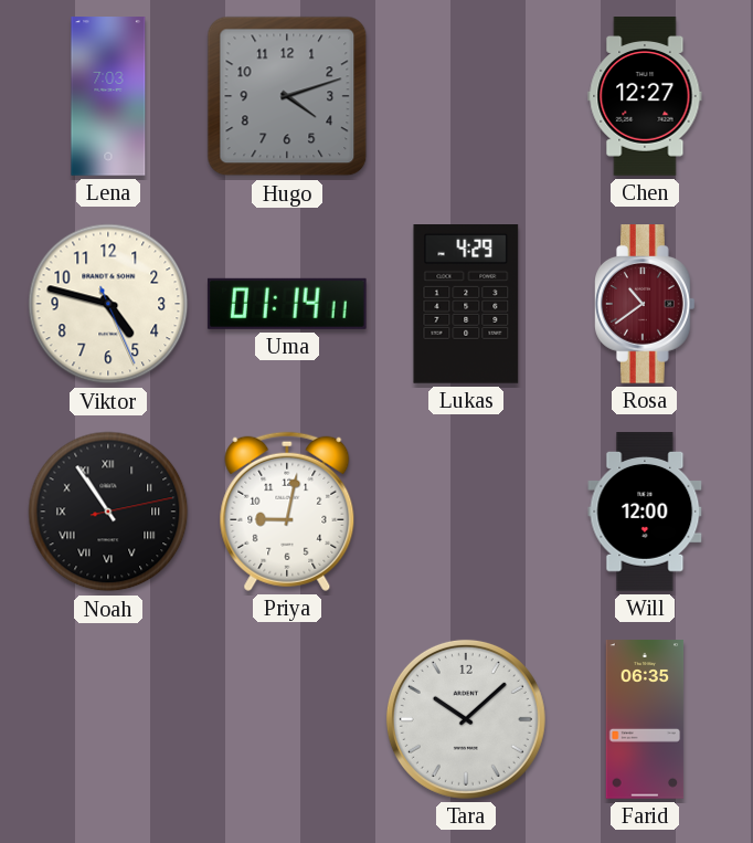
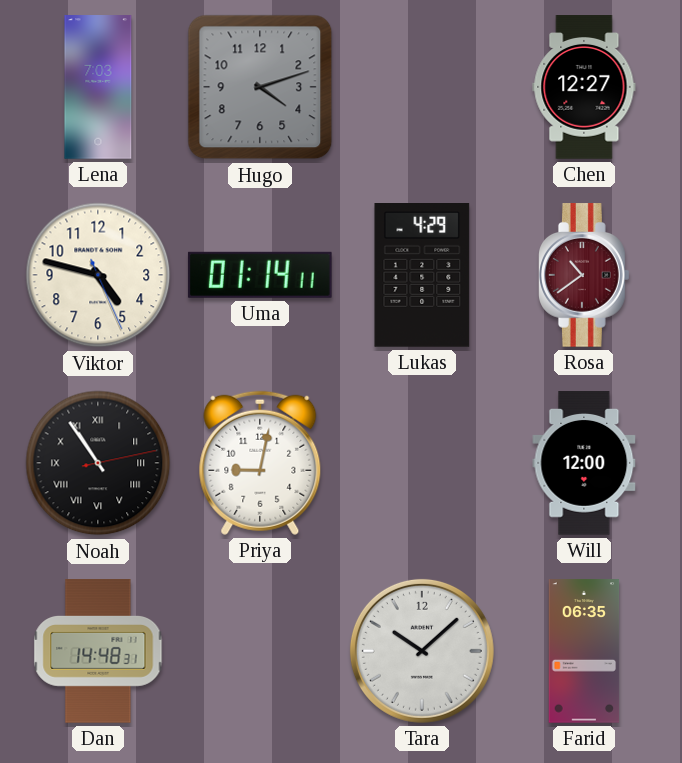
Dan: none -> 14:48 (98, 651)
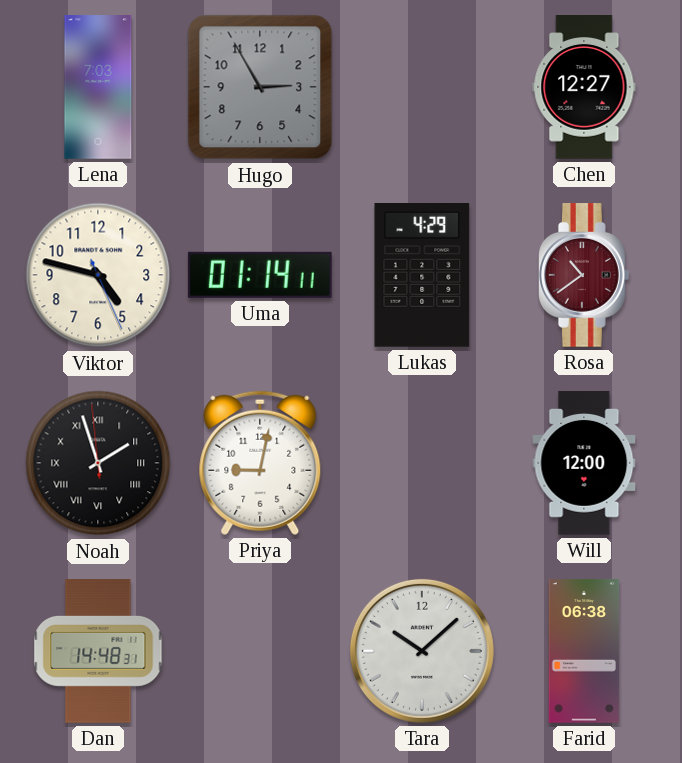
Hugo: 4:12 -> 2:55 (260, 87)
Noah: 10:54 -> 1:56 (98, 463)
Farid: 06:35 -> 06:38 (584, 651)
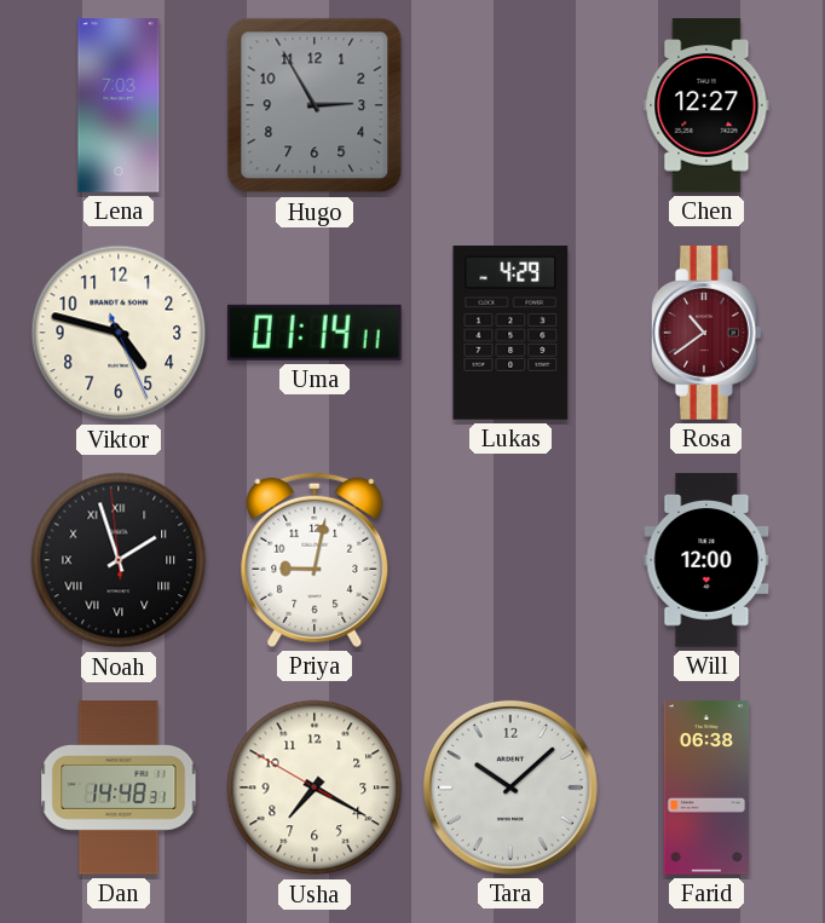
Usha: none -> 7:19 (315, 788)
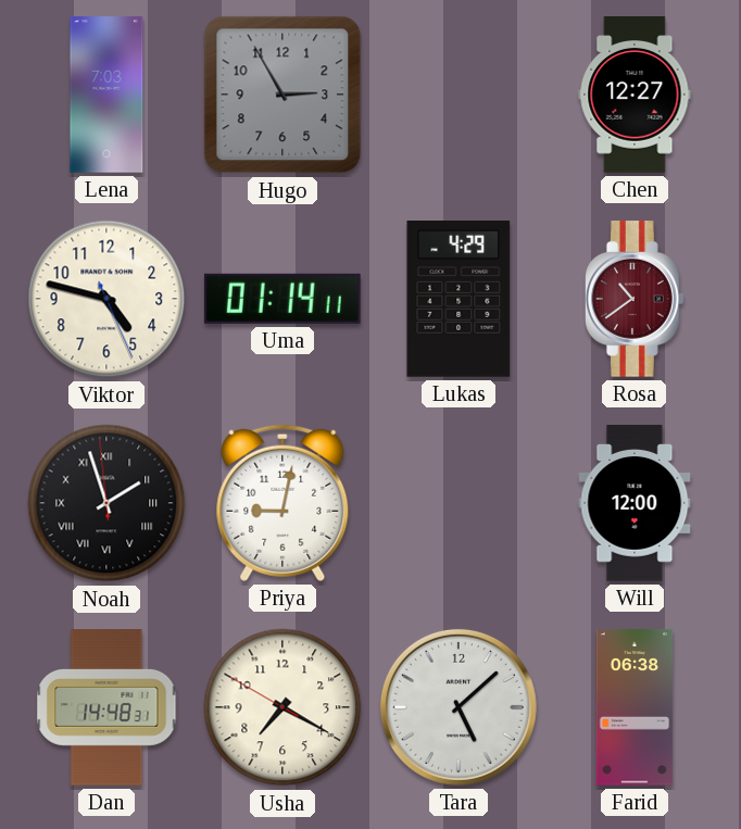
Tara: 10:08 -> 5:08 (459, 707)
